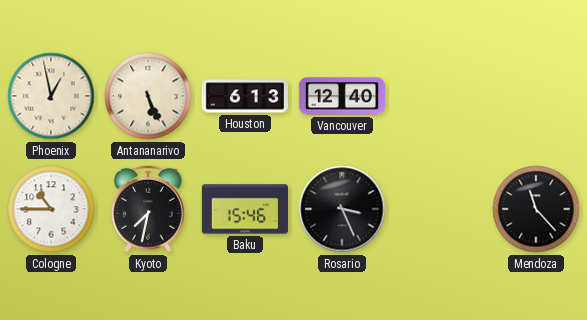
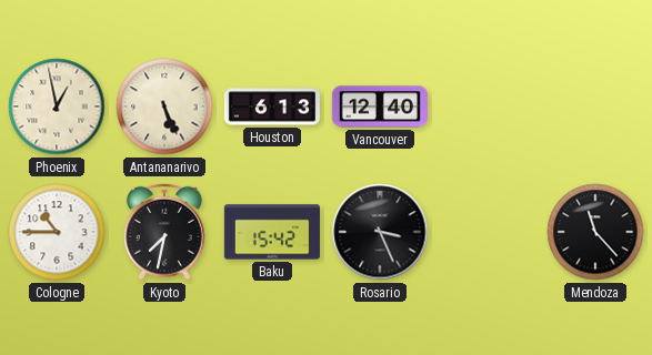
Baku: 15:46 -> 15:42 (272, 232)
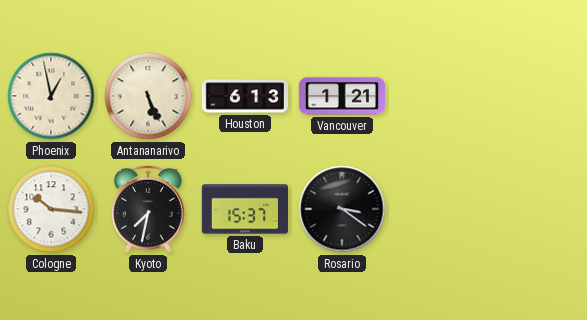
Vancouver: 12:40 -> 1:21 (342, 96)
Cologne: 10:45 -> 10:16 (51, 209)
Baku: 15:42 -> 15:37 (245, 209)
Rosario: 3:26 -> 3:21 (342, 209)
Mendoza: 11:23 -> none (595, 232)
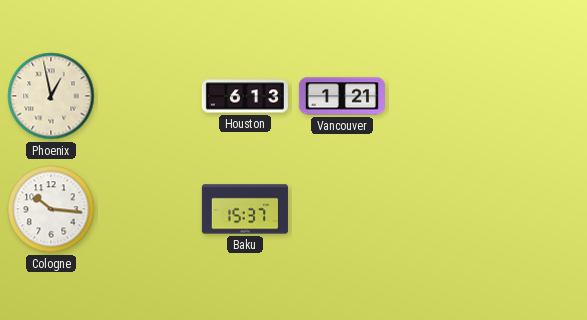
Antananarivo: 5:26 -> none (148, 96)
Kyoto: 7:32 -> none (149, 209)
Rosario: 3:21 -> none (342, 209)
